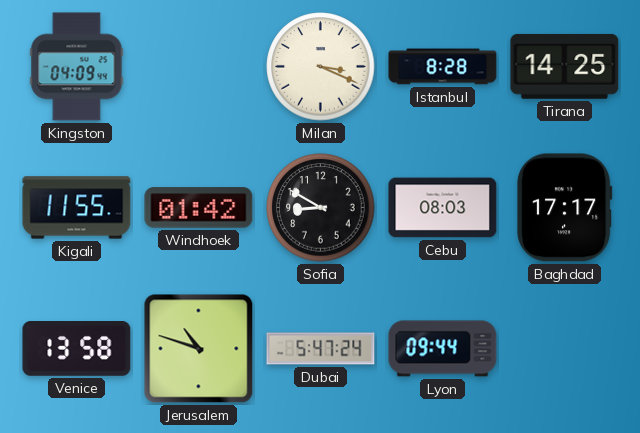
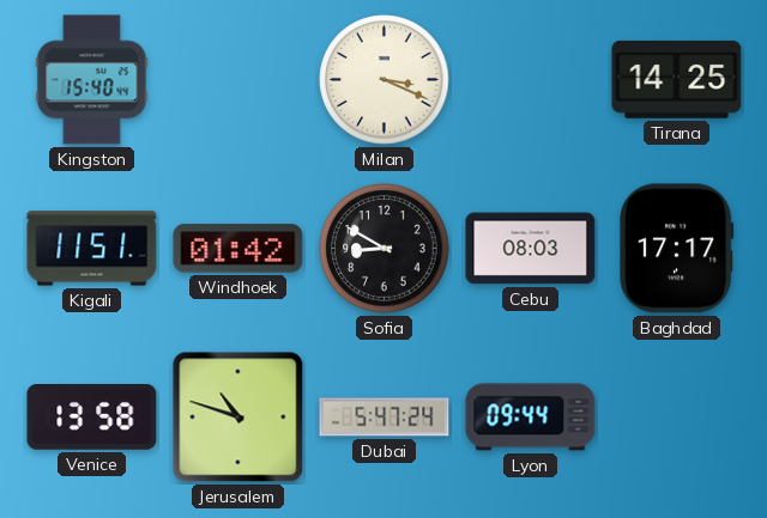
Kingston: 04:09 -> 15:40 (92, 80)
Istanbul: 8:28 -> none (443, 67)
Kigali: 11:55 -> 11:51 (92, 249)
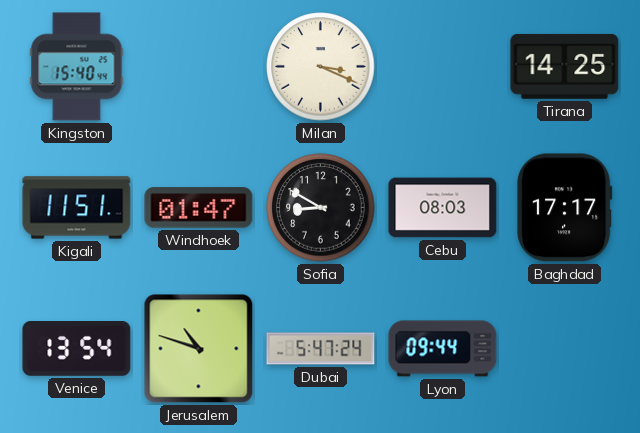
Windhoek: 01:42 -> 01:47 (199, 208)
Venice: 13:58 -> 13:54 (77, 349)
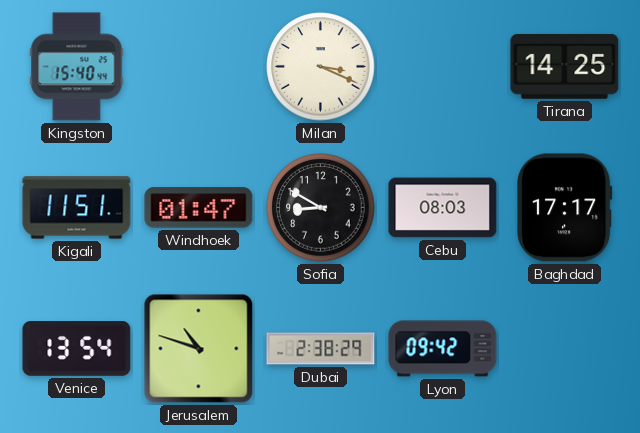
Dubai: 5:47 -> 2:38 (321, 349)
Lyon: 09:44 -> 09:42 (443, 349)
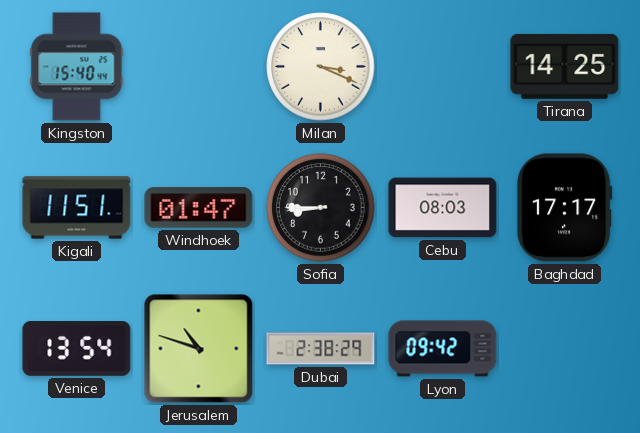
Sofia: 8:50 -> 8:45 (321, 208)
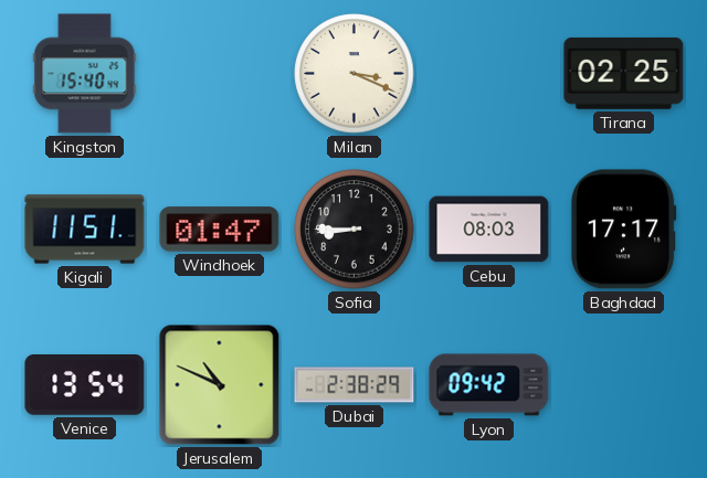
Tirana: 14:25 -> 02:25 (624, 73)
Jerusalem: 10:48 -> 10:49 (220, 385)
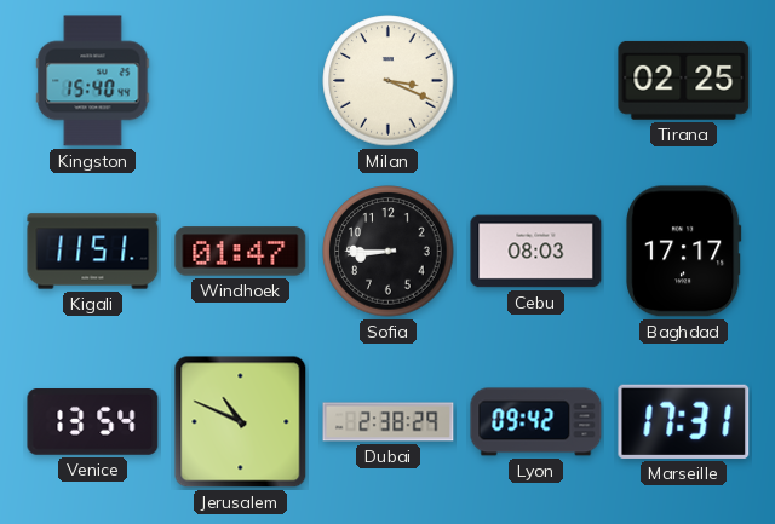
Marseille: none -> 17:31 (684, 421)
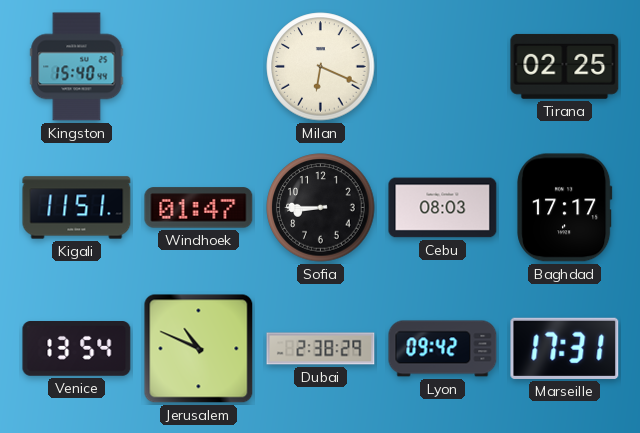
Milan: 3:19 -> 6:19 (321, 67)
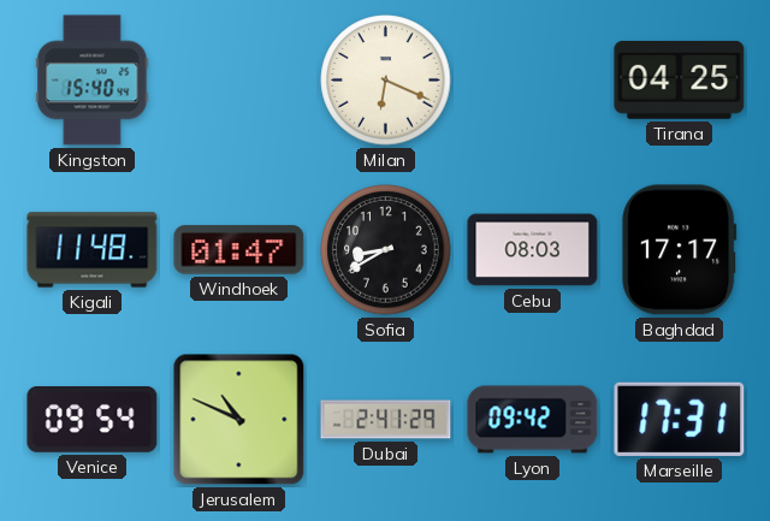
Tirana: 02:25 -> 04:25 (680, 79)
Kigali: 11:51 -> 11:48 (93, 250)
Sofia: 8:45 -> 8:40 (386, 250)
Venice: 13:54 -> 09:54 (93, 420)
Dubai: 2:38 -> 2:41 (386, 420)
